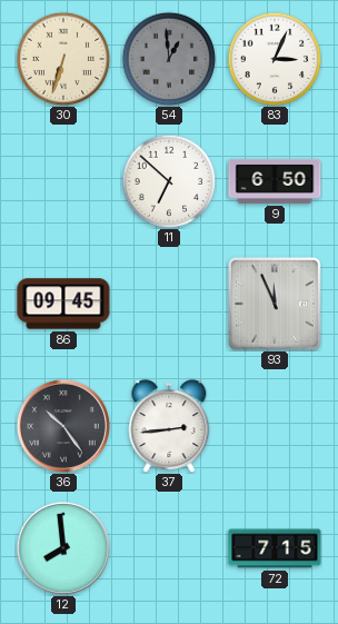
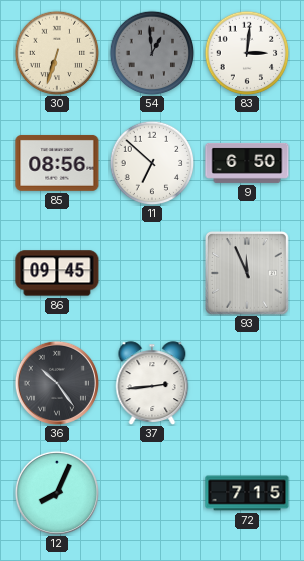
83: 3:04 -> 3:01 (247, 53)
85: none -> 08:56 (57, 163)
12: 7:59 -> 8:04 (57, 493)
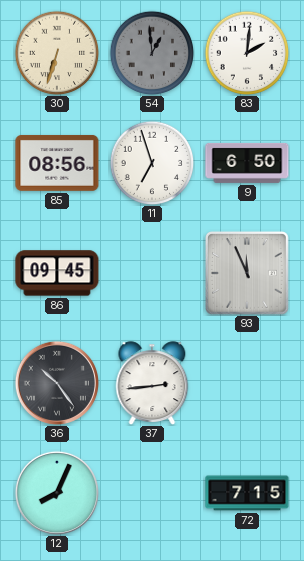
83: 3:01 -> 2:01 (247, 53)
11: 6:52 -> 6:57 (152, 163)
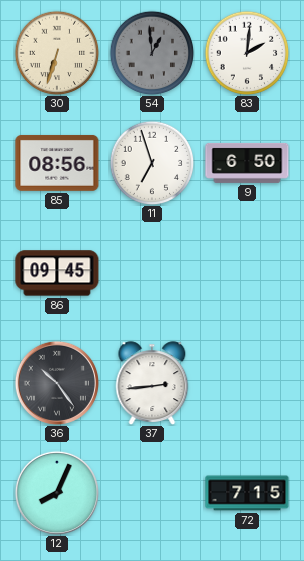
93: 11:56 -> none (248, 274)
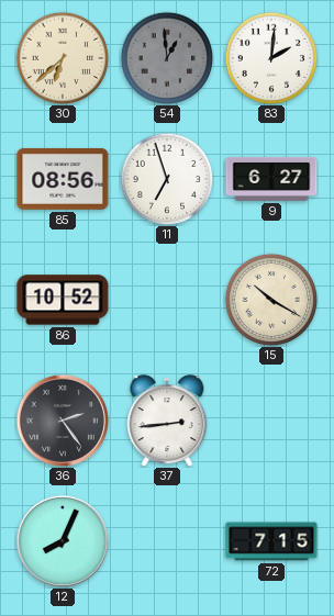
30: 6:33 -> 6:38 (63, 58)
9: 6:50 -> 6:27 (271, 179)
86: 09:45 -> 10:52 (63, 300)
15: none -> 10:20 (271, 300)
36: 10:24 -> 2:24 (63, 421)
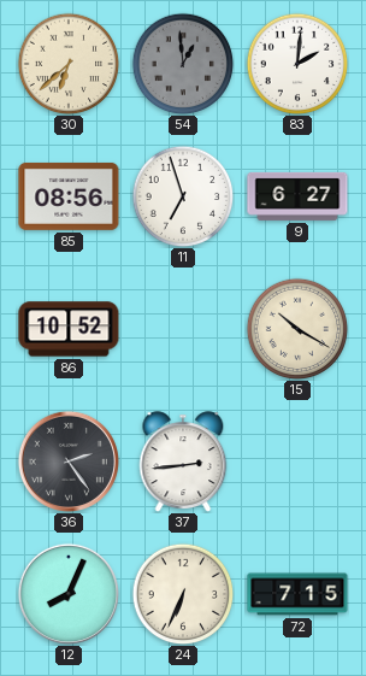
24: none -> 6:34 (183, 594)
